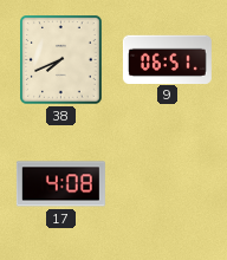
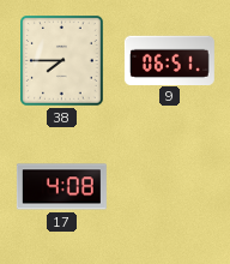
38: 7:41 -> 7:45 (62, 61)
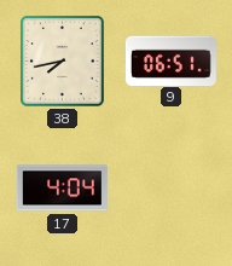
38: 7:45 -> 7:43 (63, 62)
17: 4:08 -> 4:04 (62, 189)
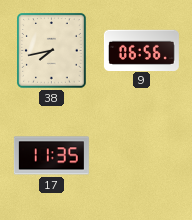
9: 06:51 -> 06:56 (141, 50)
17: 4:04 -> 11:35 (51, 156)
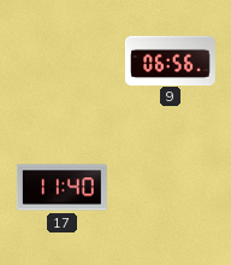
38: 7:43 -> none (52, 51)
17: 11:35 -> 11:40 (61, 188)
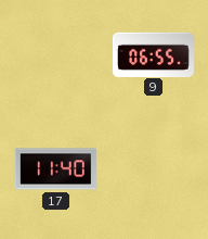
9: 06:56 -> 06:55 (153, 54)
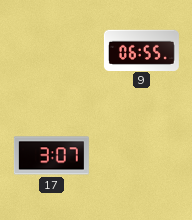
17: 11:40 -> 3:07 (51, 156)
